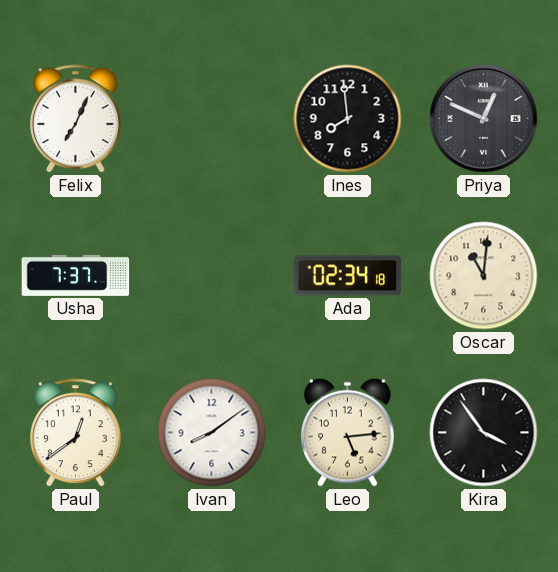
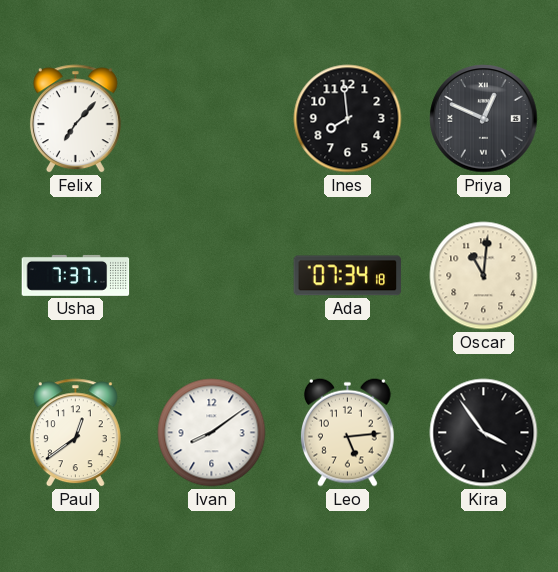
Felix: 7:04 -> 7:07 (75, 119)
Ada: 02:34 -> 07:34 (348, 276)
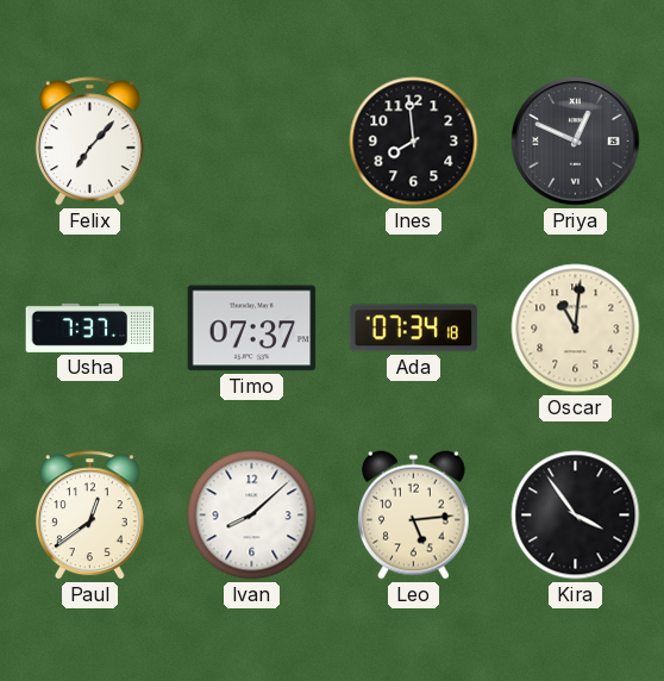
Timo: none -> 07:37 (252, 329)
Ivan: 8:09 -> 8:08 (252, 516)
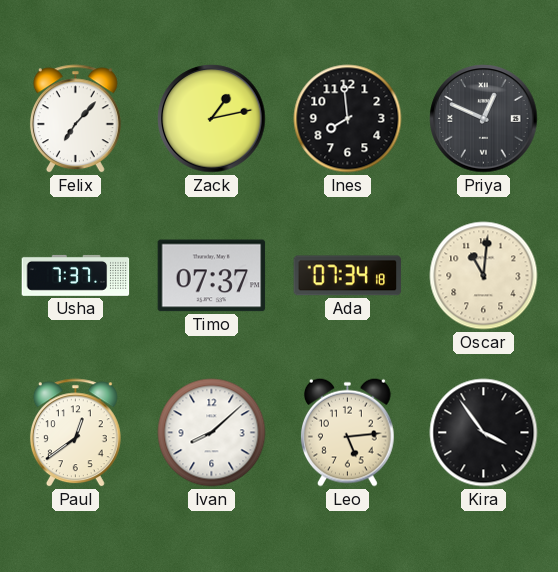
Zack: none -> 1:13 (212, 119)
